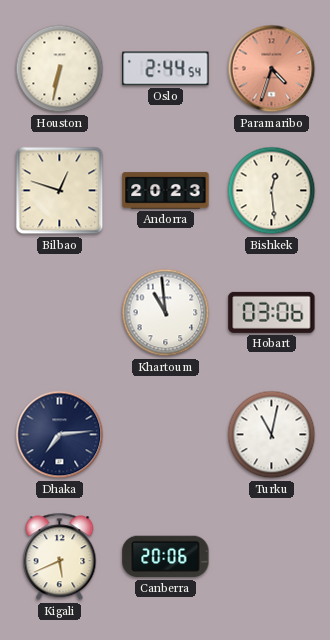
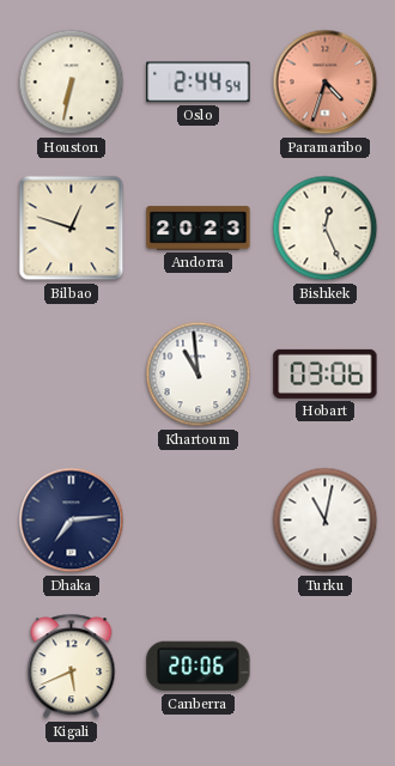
Bishkek: 12:29 -> 12:26 (326, 229)
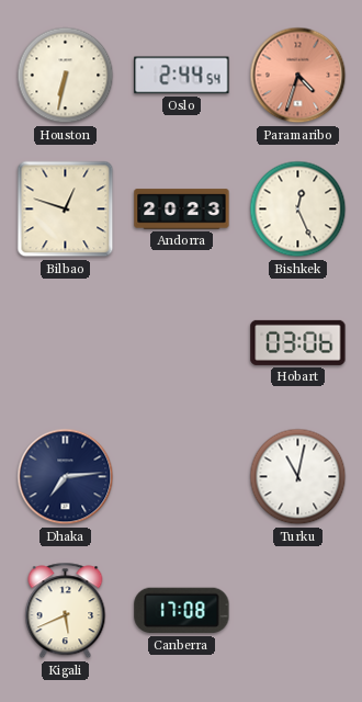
Khartoum: 10:59 -> none (199, 375)
Canberra: 20:06 -> 17:08 (182, 611)
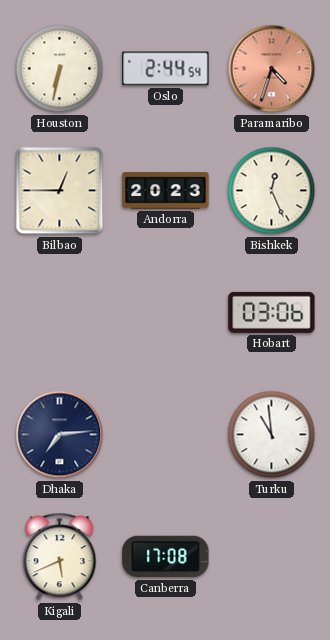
Bilbao: 12:48 -> 12:45 (60, 191)
Turku: 11:02 -> 10:59 (272, 435)
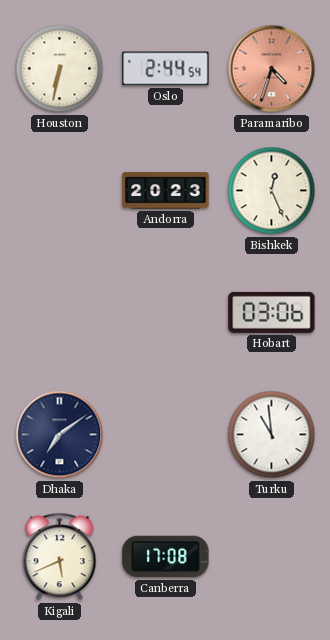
Bilbao: 12:45 -> none (60, 191)
Dhaka: 7:14 -> 7:09 (60, 435)
